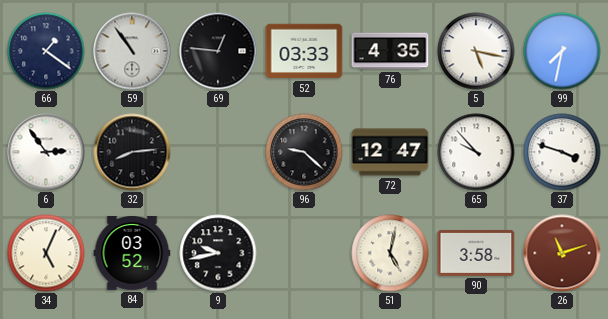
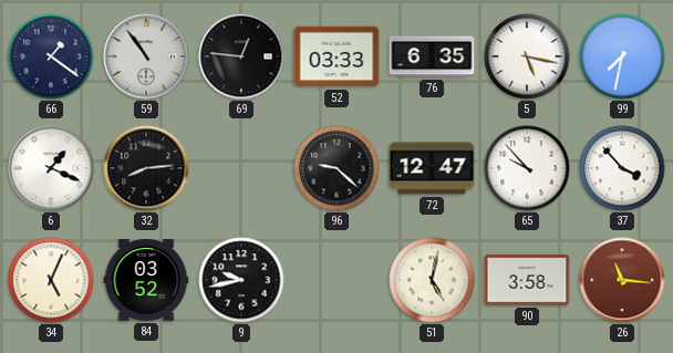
76: 4:35 -> 6:35 (432, 56)
6: 2:54 -> 1:19 (51, 168)
37: 3:48 -> 3:53 (622, 168)
26: 11:12 -> 11:16 (622, 280)
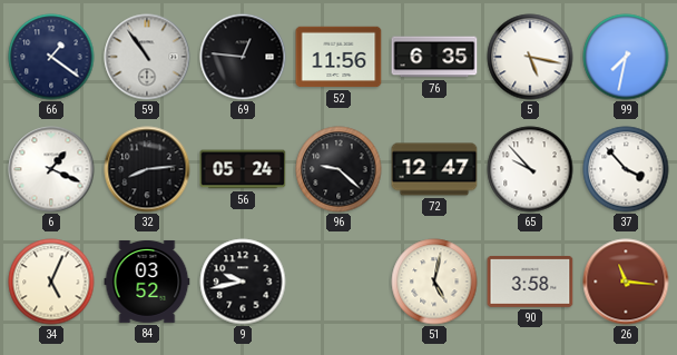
52: 03:33 -> 11:56 (338, 57)
56: none -> 05:24 (243, 169)
